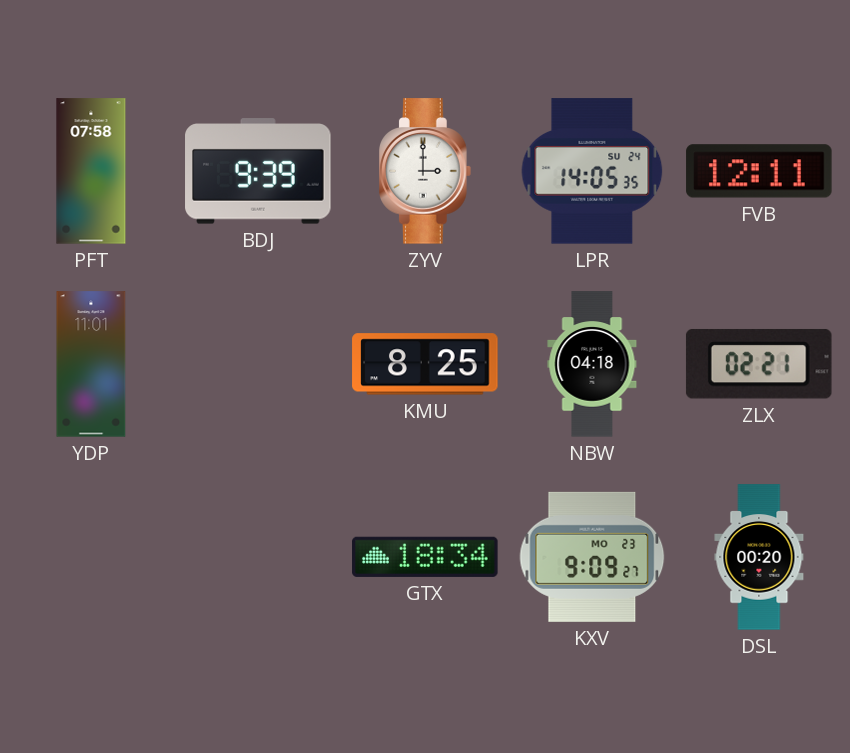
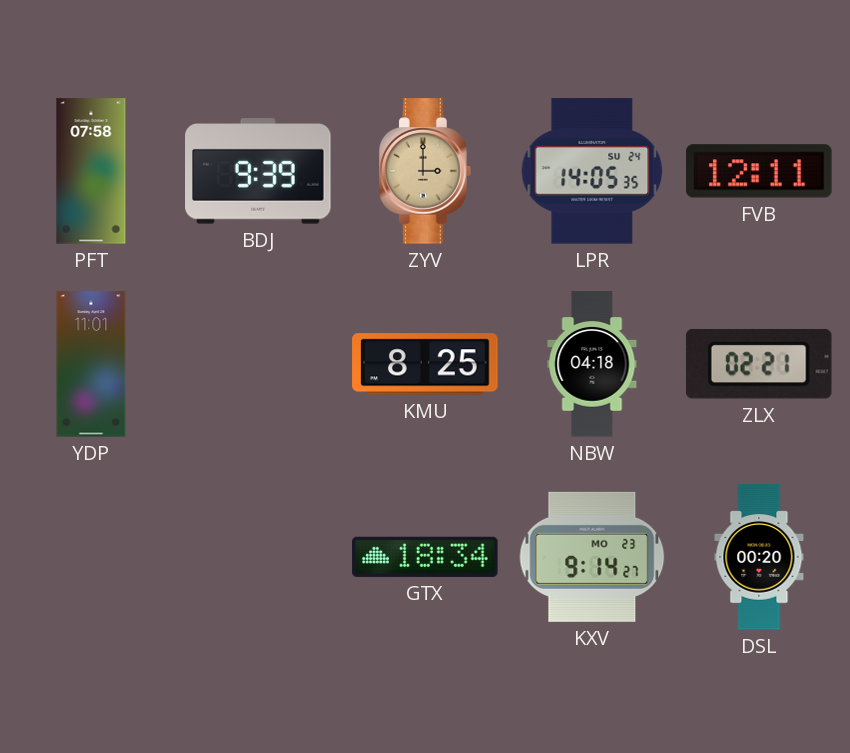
ZYV dial: white -> champagne (426, 171)
KXV: 9:09 -> 9:14 (592, 557)
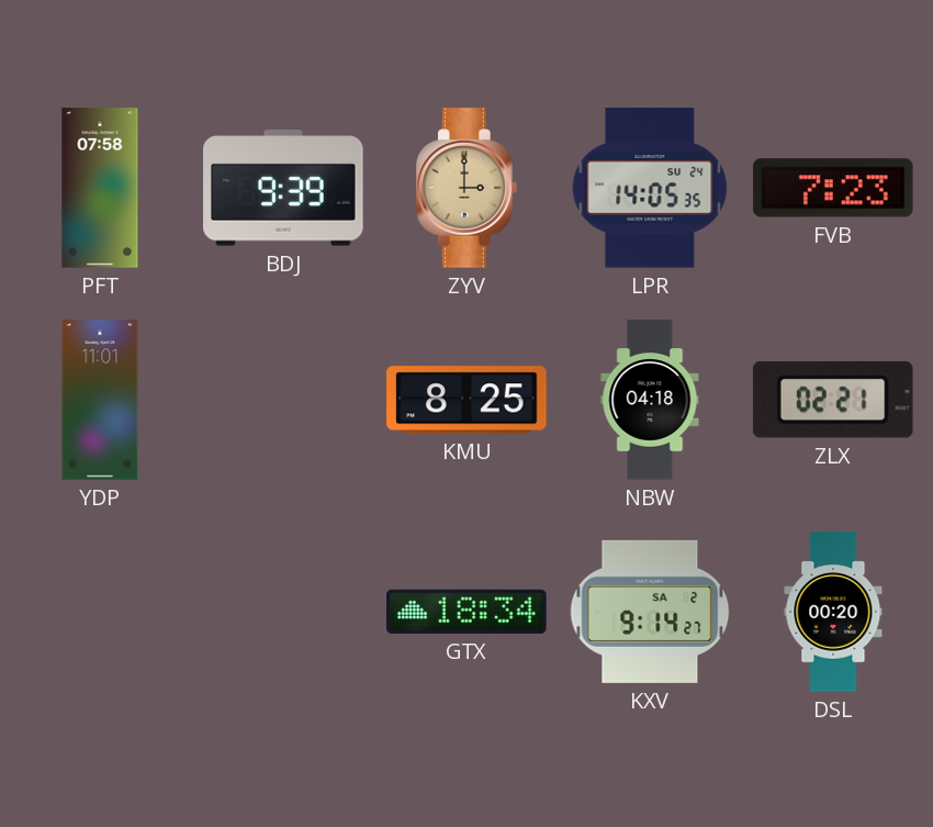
FVB: 12:11 -> 7:23 (833, 188)
KXV date: MO 23 -> SA 2 (650, 612)
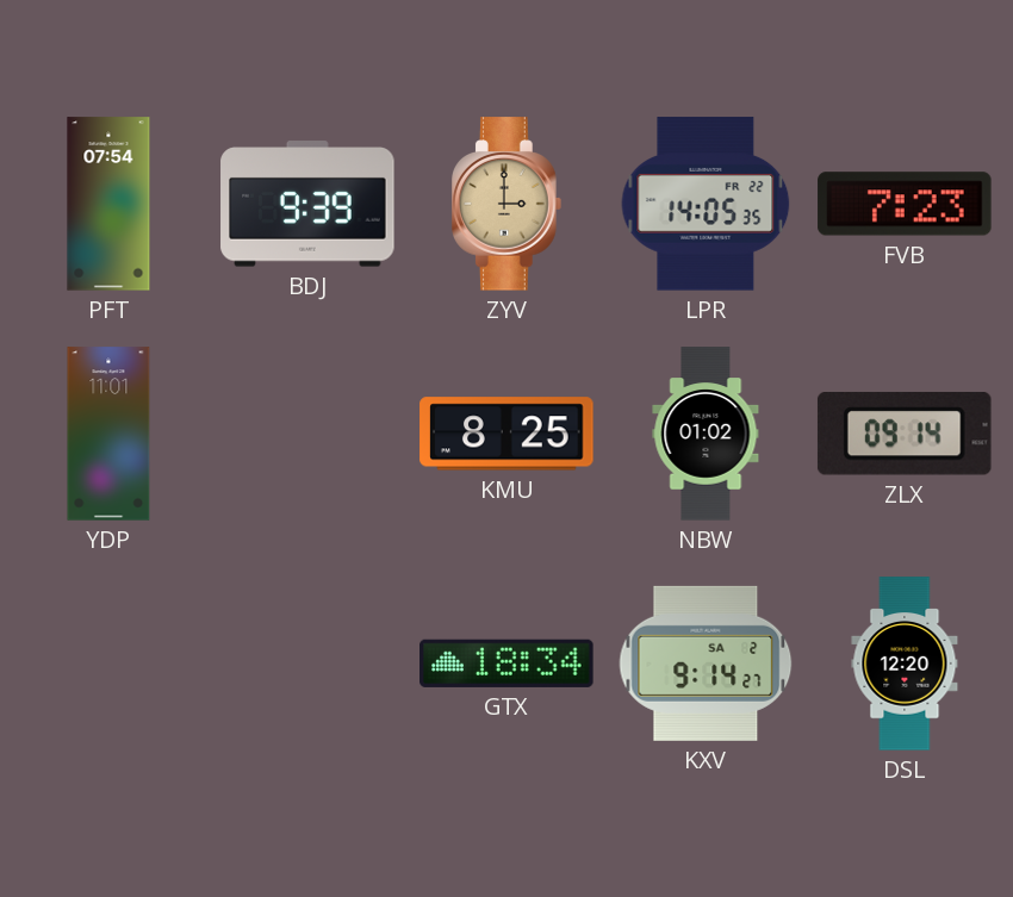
PFT: 07:58 -> 07:54 (108, 204)
LPR date: SU 24 -> FR 22 (706, 204)
NBW: 04:18 -> 01:02 (706, 434)
ZLX: 02:21 -> 09:14 (905, 434)
DSL: 00:20 -> 12:20 (905, 664)
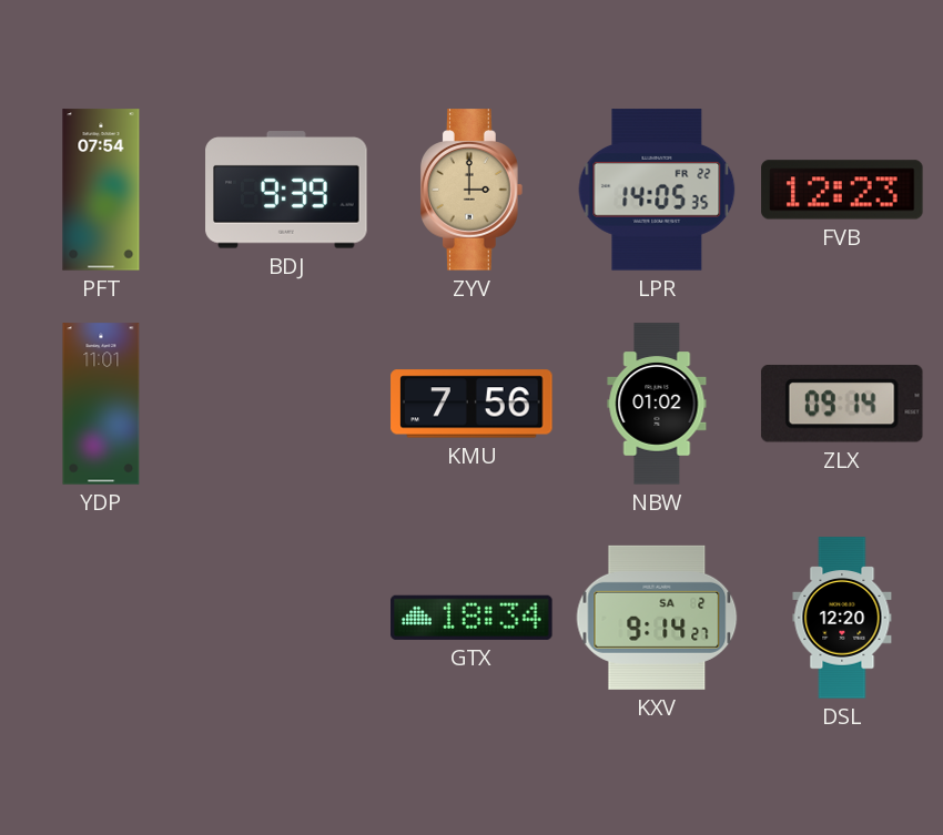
FVB: 7:23 -> 12:23 (842, 190)
KMU: 8:25 -> 7:56 (471, 404)
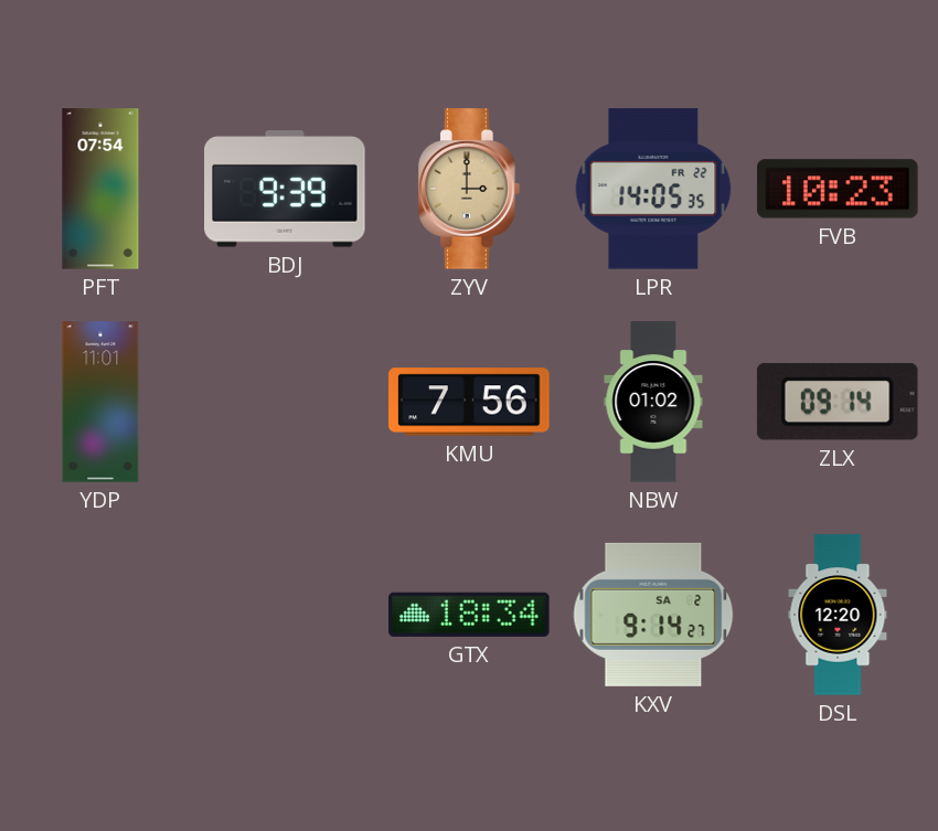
FVB: 12:23 -> 10:23 (838, 189)
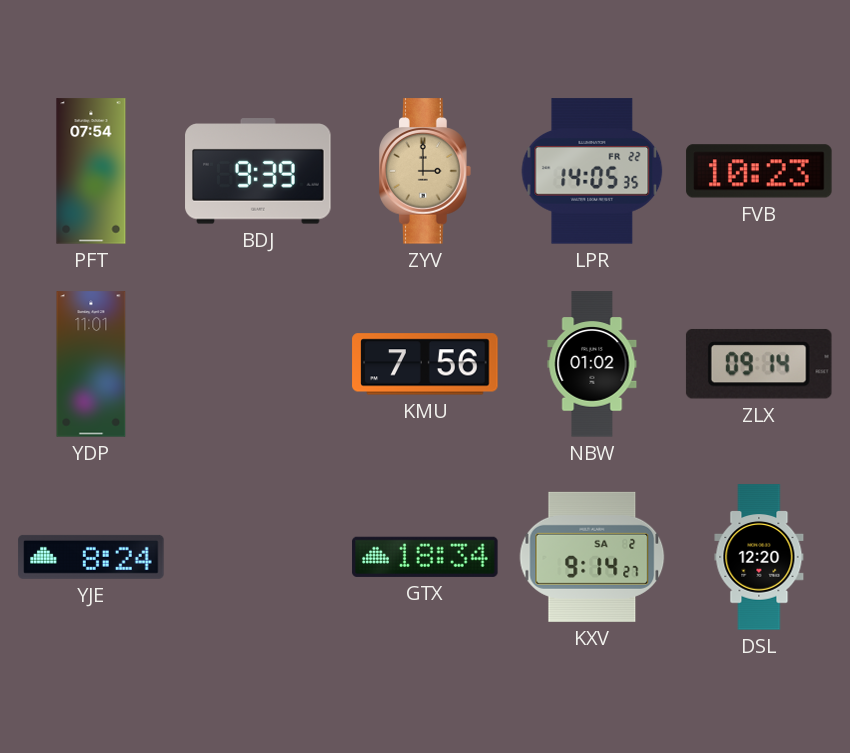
YJE: none -> 8:24 (91, 557)
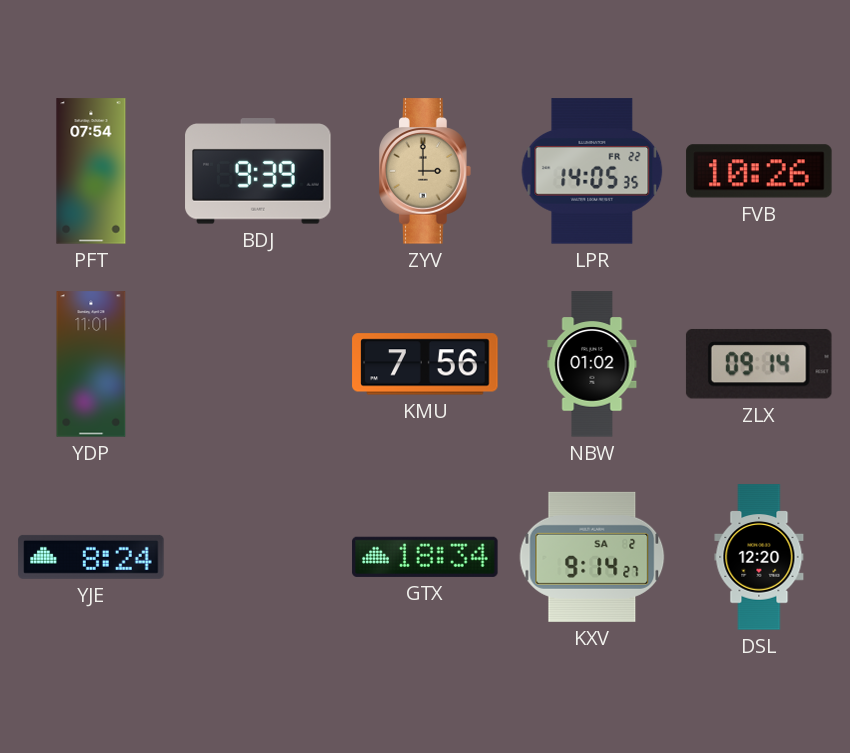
FVB: 10:23 -> 10:26 (759, 171)
